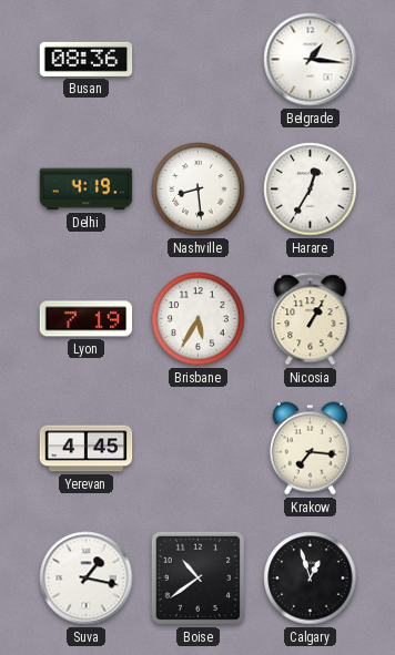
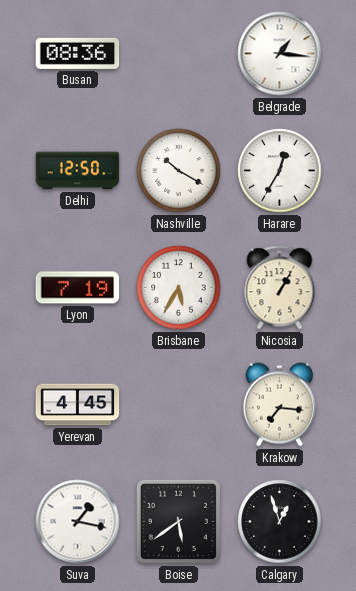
Delhi: 4:19 -> 12:50 (78, 171)
Nashville: 8:29 -> 10:20 (179, 171)
Boise: 10:39 -> 5:39 (178, 521)
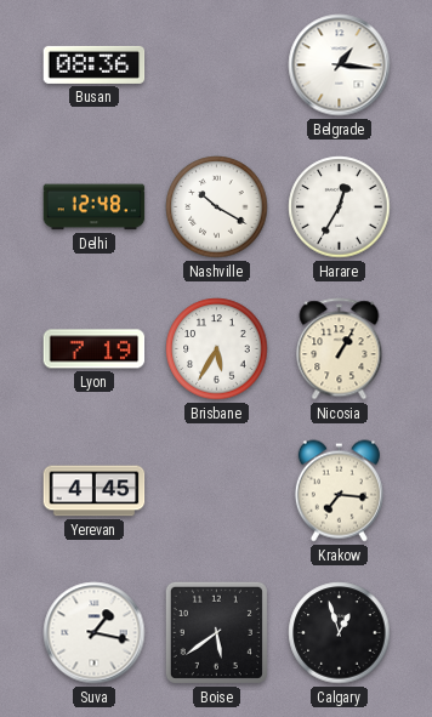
Delhi: 12:50 -> 12:48 (95, 207)
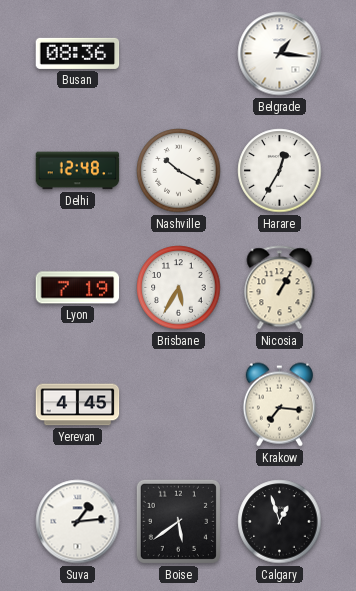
Suva: 1:17 -> 1:14 (78, 522)
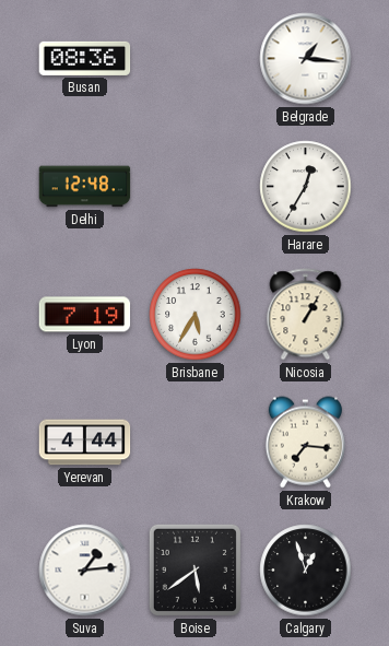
Nashville: 10:20 -> none (179, 171)
Yerevan: 4:45 -> 4:44 (85, 443)
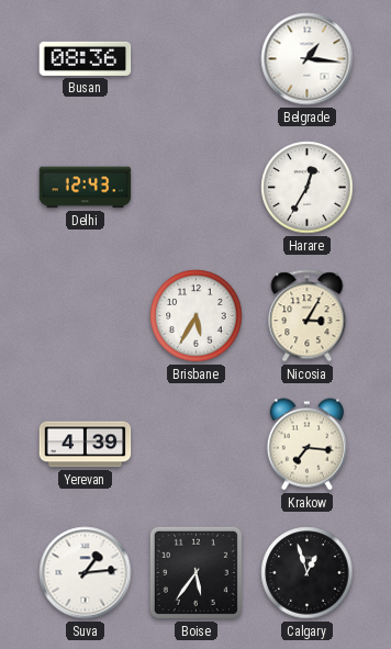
Delhi: 12:48 -> 12:43 (86, 188)
Lyon: 7:19 -> none (85, 315)
Nicosia: 1:05 -> 3:05 (308, 316)
Yerevan: 4:44 -> 4:39 (86, 445)
Boise: 5:39 -> 5:36 (195, 572)
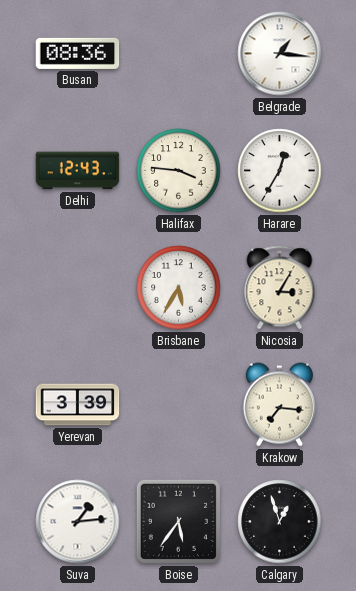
Halifax: none -> 3:46 (179, 171)
Yerevan: 4:39 -> 3:39 (78, 405)
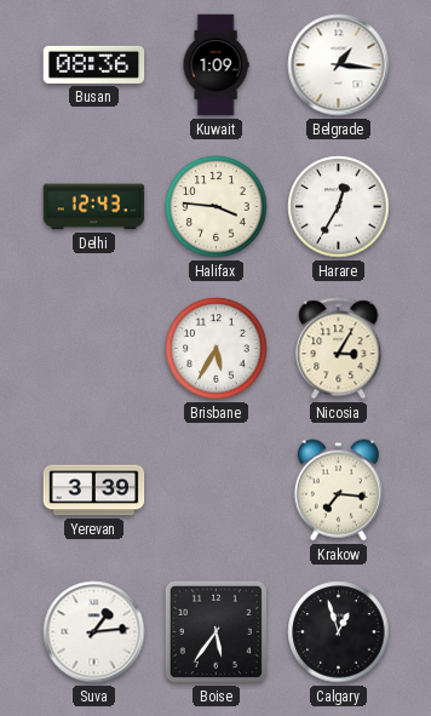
Kuwait: none -> 1:09 (215, 65)
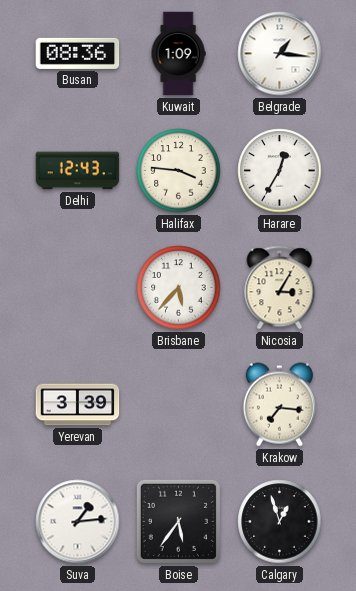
Brisbane: 5:35 -> 5:37 (179, 288)
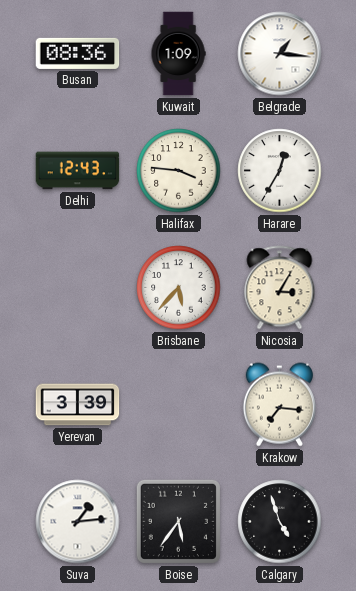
Calgary: 12:57 -> 4:57 (280, 522)
